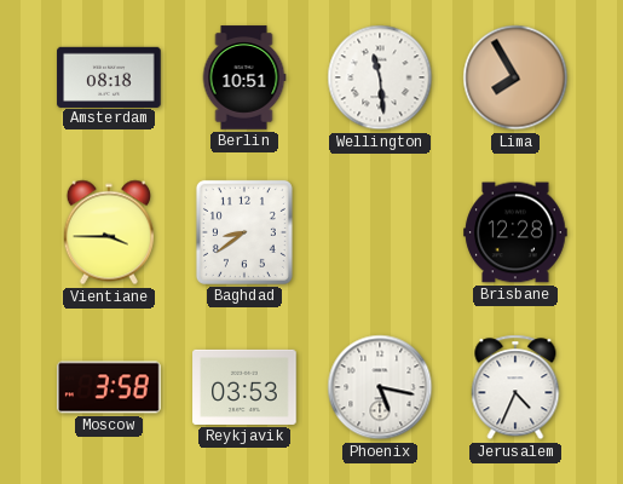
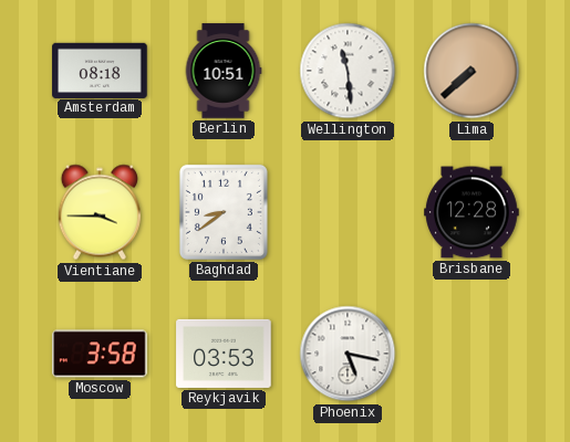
Lima: 7:55 -> 7:38 (471, 71)
Jerusalem: 4:34 -> none (515, 387)
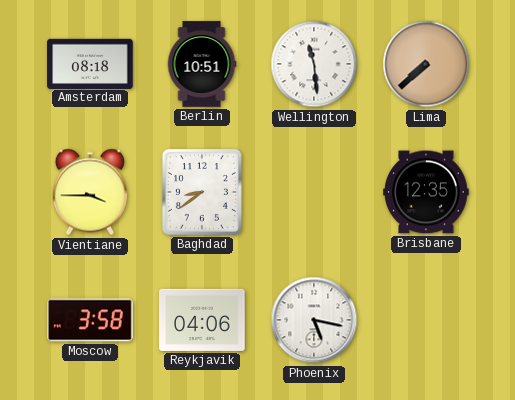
Brisbane: 12:28 -> 12:35 (426, 192)
Reykjavik: 03:53 -> 04:06 (202, 320)
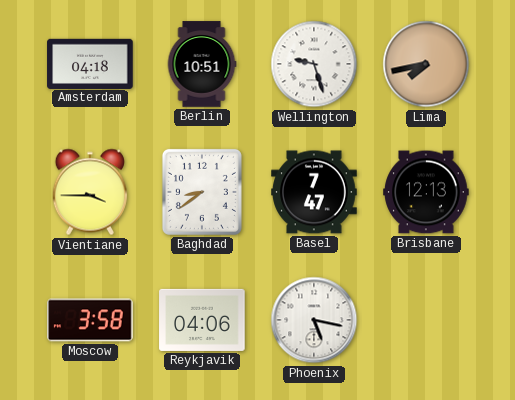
Amsterdam: 08:18 -> 04:18 (90, 63)
Wellington: 11:29 -> 9:27 (314, 64)
Lima: 7:38 -> 7:43 (426, 64)
Basel: none -> 7:47 (314, 192)
Brisbane: 12:35 -> 12:13 (426, 192)
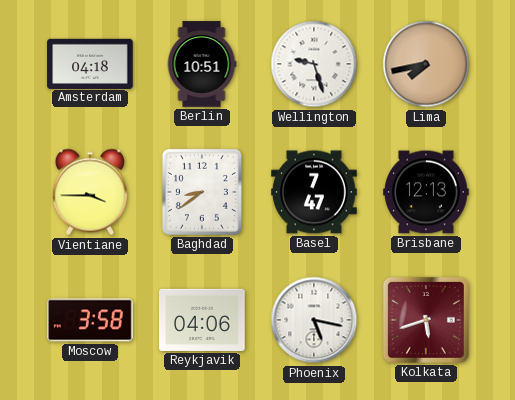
Kolkata: none -> 5:42 (426, 320)
